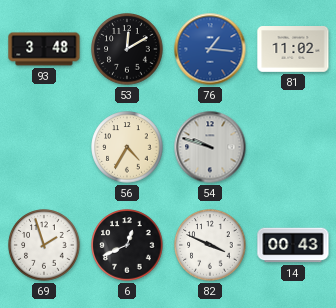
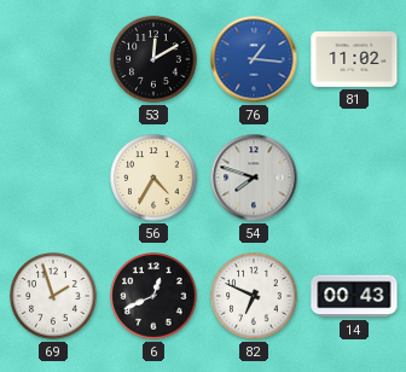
93: 3:48 -> none (44, 49)
54: 9:48 -> 7:48 (254, 178)
82: 3:49 -> 6:49 (254, 296)
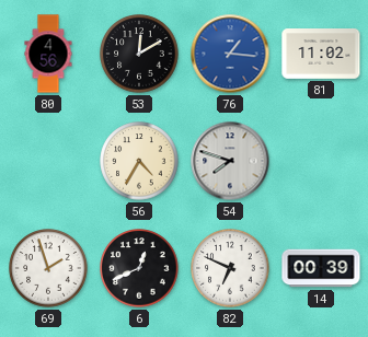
80: none -> 4:56 (48, 54)
14: 00:43 -> 00:39 (321, 268)
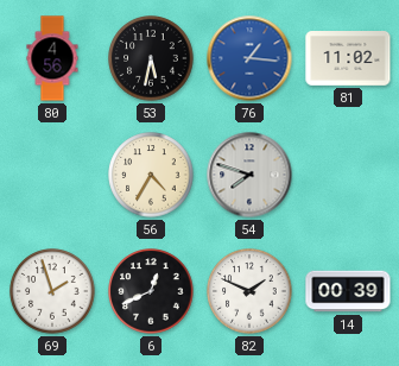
53: 12:10 -> 5:32 (151, 58)
82: 6:49 -> 1:49 (249, 291)
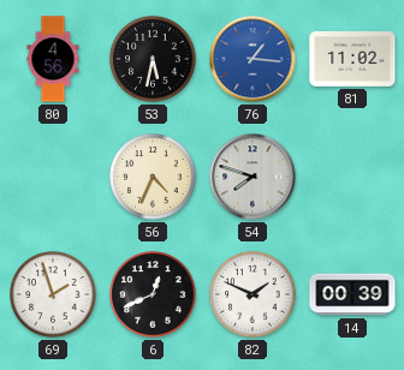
56: 4:35 -> 4:34 (153, 177)
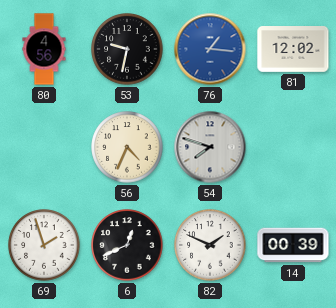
53: 5:32 -> 9:32 (127, 49)
81: 11:02 -> 12:02 (293, 50)
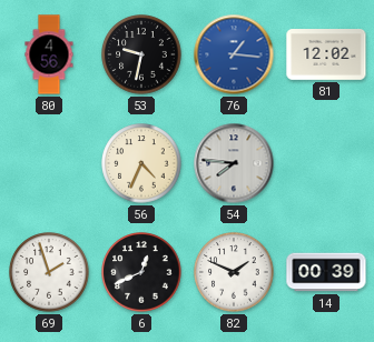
54: 7:48 -> 7:46 (234, 163)
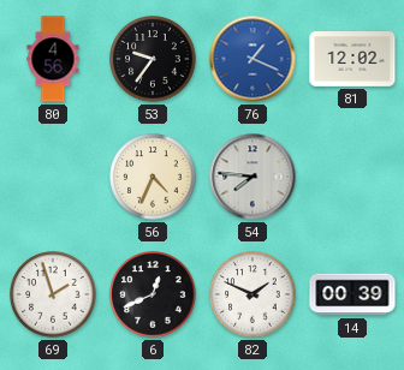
53: 9:32 -> 9:36 (153, 59)
76: 1:16 -> 1:19 (252, 59)
